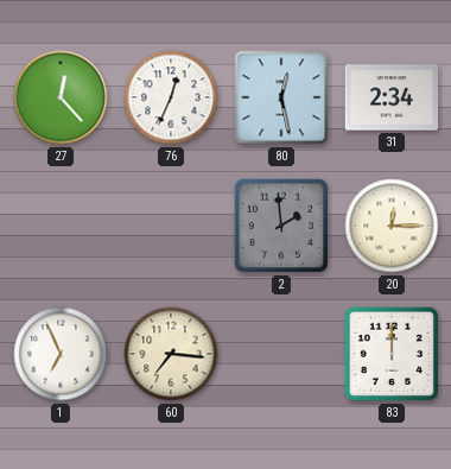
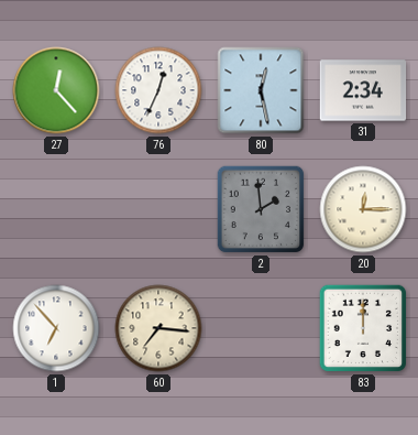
1: 6:56 -> 6:53 (56, 328)
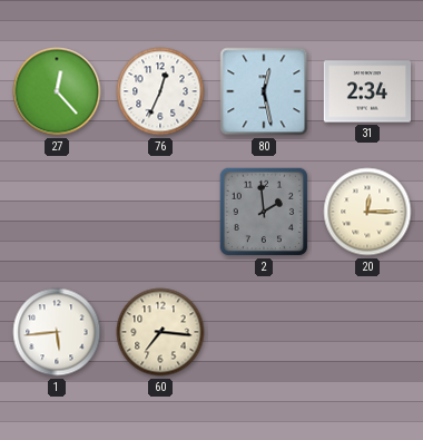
1: 6:53 -> 5:44 (57, 332)
83: 12:00 -> none (363, 328)
